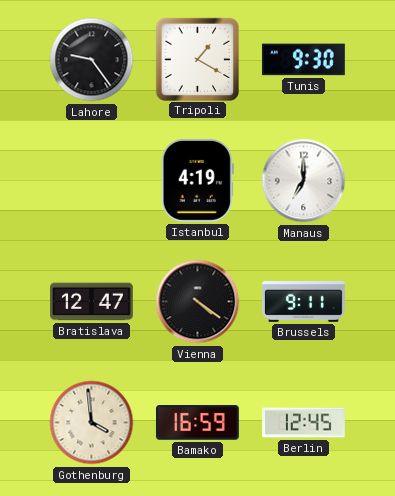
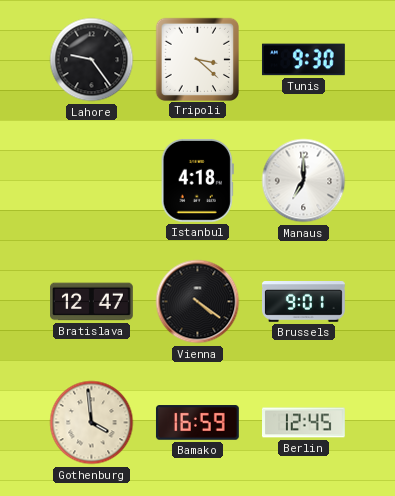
Tripoli: 1:20 -> 3:22 (197, 59)
Istanbul: 4:19 -> 4:18 (197, 180)
Brussels: 9:11 -> 9:01 (304, 302)
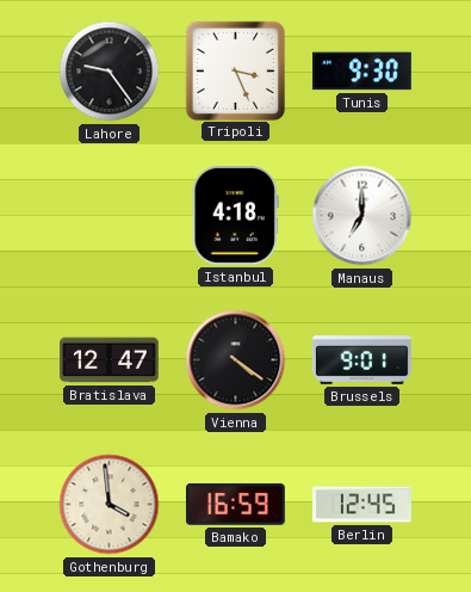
Tripoli: 3:22 -> 3:26 (235, 70)
